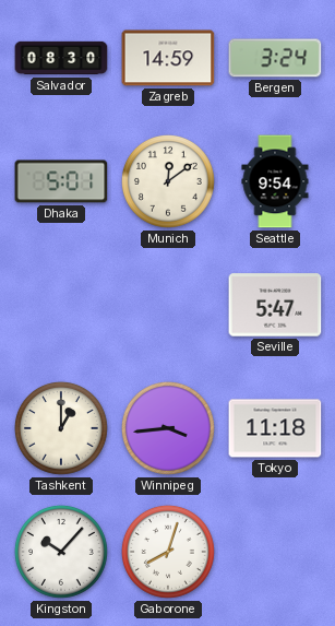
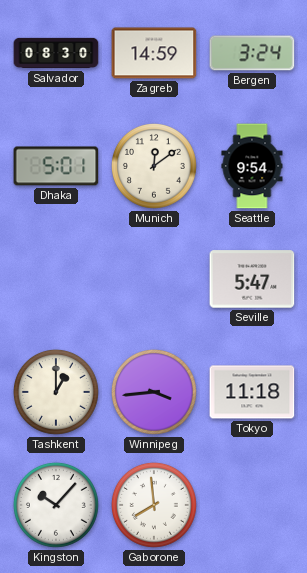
Gaborone: 8:03 -> 7:59 (154, 505)
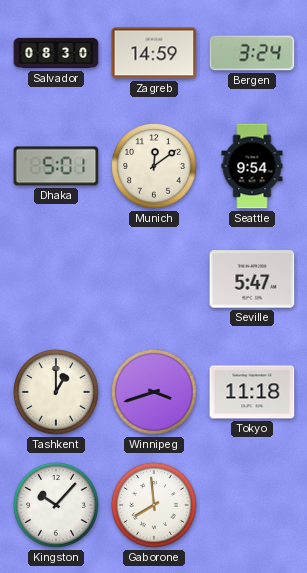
Winnipeg: 3:44 -> 3:42 (154, 392)
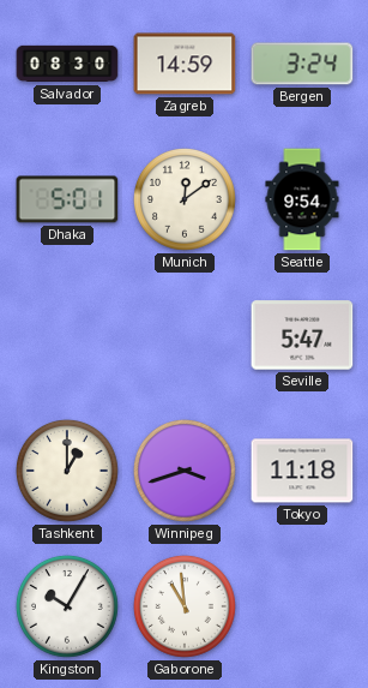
Kingston: 10:07 -> 10:05 (67, 606)
Gaborone: 7:59 -> 10:59 (185, 606)
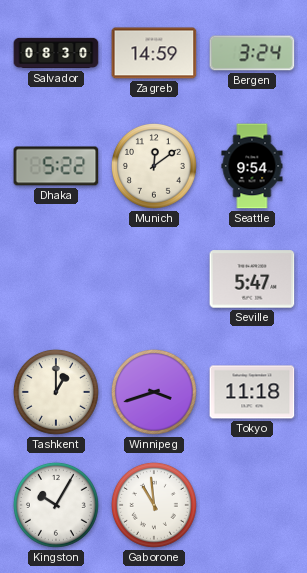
Dhaka: 5:01 -> 5:22 (56, 166)
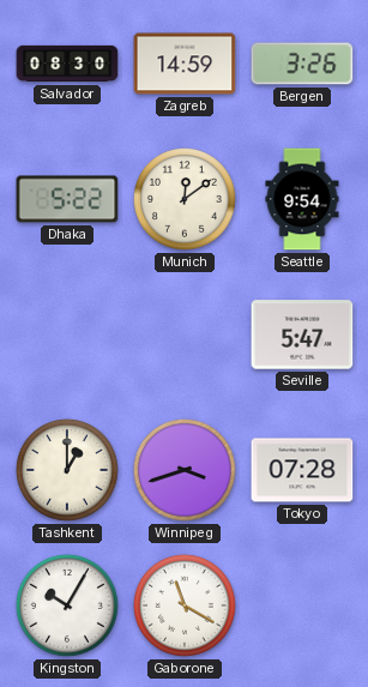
Bergen: 3:24 -> 3:26 (302, 64)
Tokyo: 11:18 -> 07:28 (302, 470)
Gaborone: 10:59 -> 11:20 (185, 605)
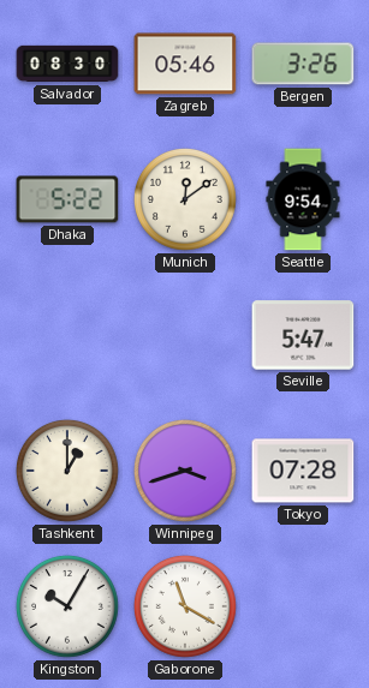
Zagreb: 14:59 -> 05:46 (185, 64)
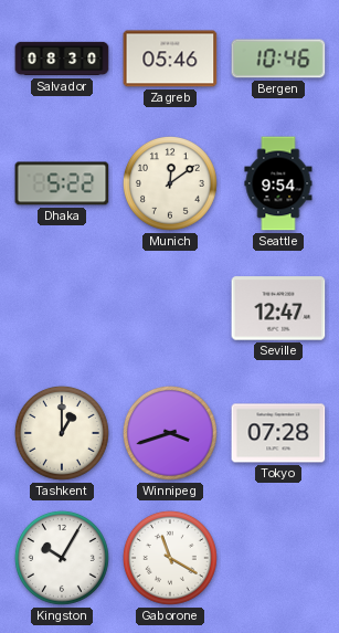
Bergen: 3:26 -> 10:46 (278, 59)
Seville: 5:47 -> 12:47 (278, 308)
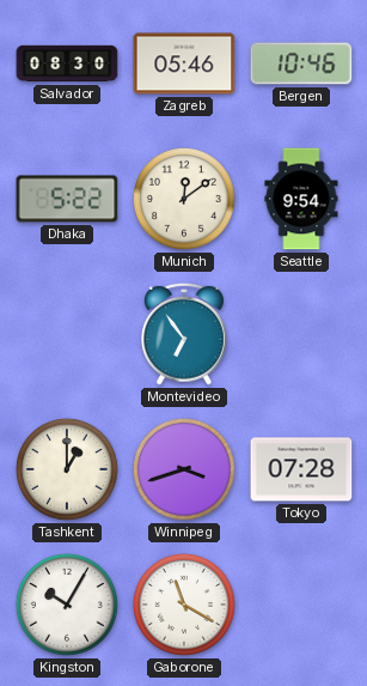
Montevideo: none -> 6:54 (184, 334)
Seville: 12:47 -> none (278, 308)
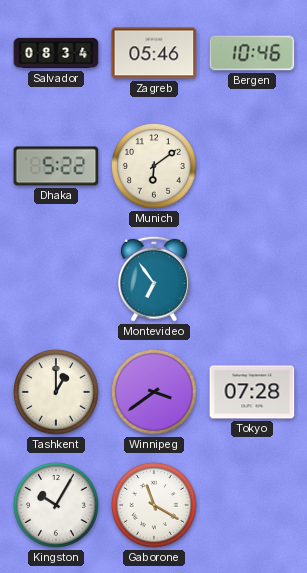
Salvador: 08:30 -> 08:34 (56, 53)
Munich: 12:09 -> 6:09 (154, 166)
Seattle: 9:54 -> none (301, 199)
Winnipeg: 3:42 -> 3:39 (154, 392)
